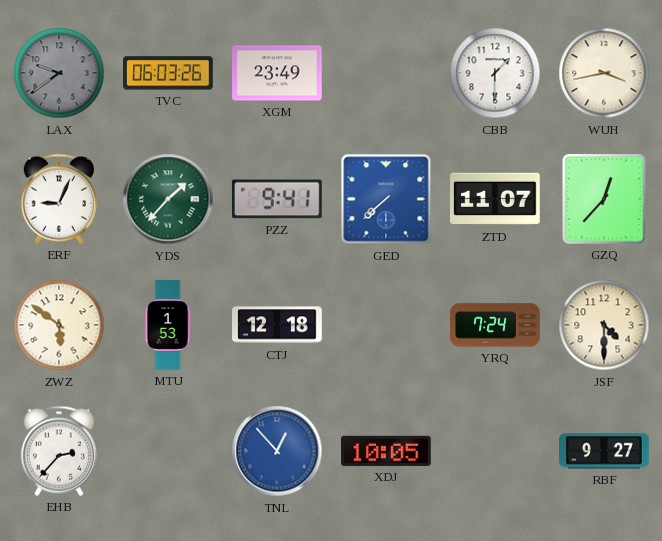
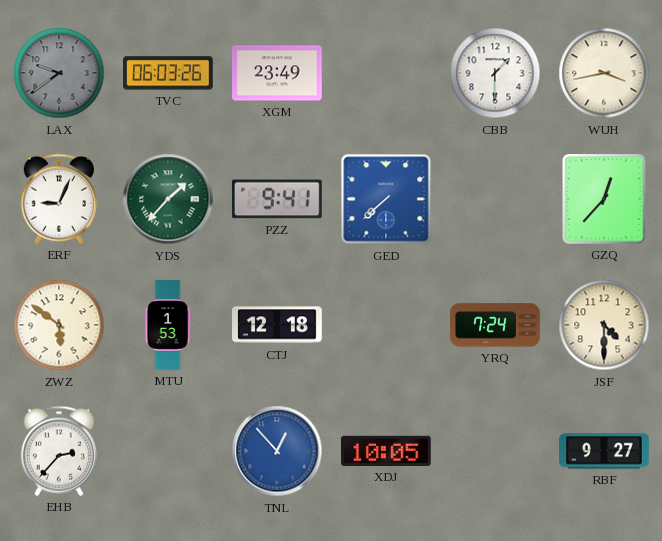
ZTD: 11:07 -> none (496, 199)
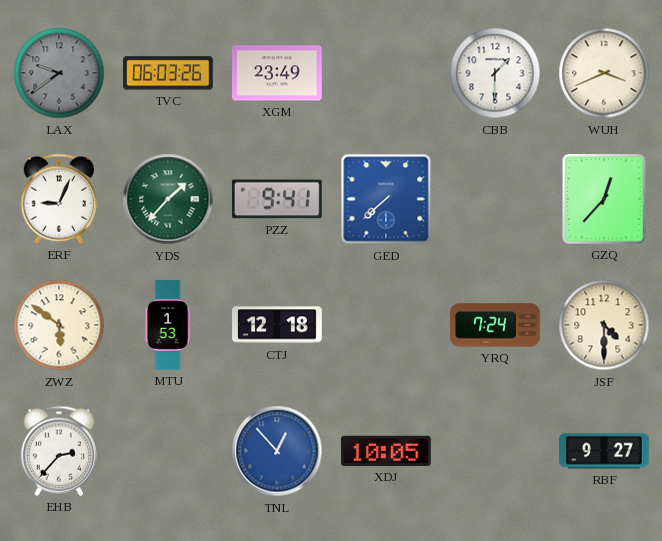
WUH: 3:43 -> 3:41 (604, 73)
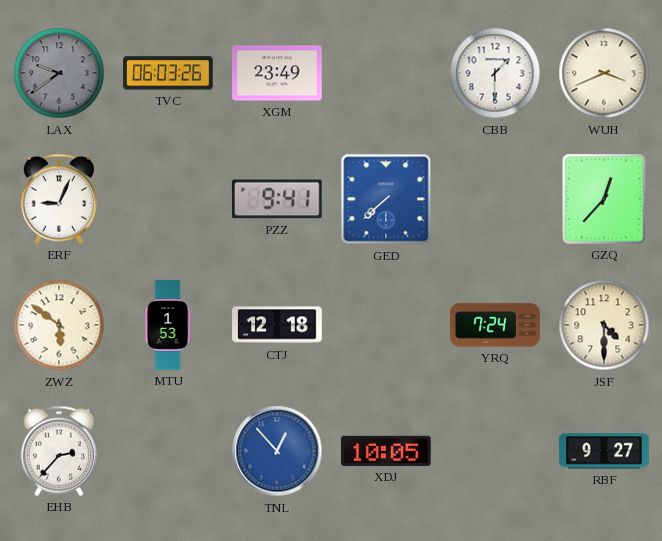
YDS: 1:37 -> none (168, 199)
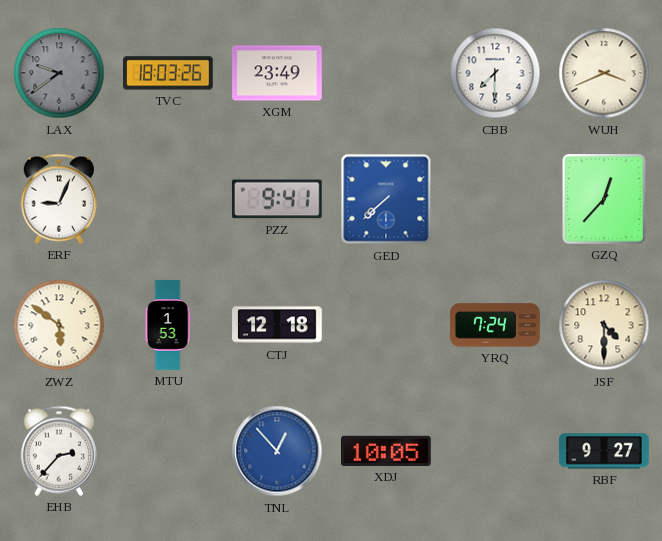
TVC: 06:03 -> 18:03 (168, 73)
CBB: 1:30 -> 7:30 (495, 73)
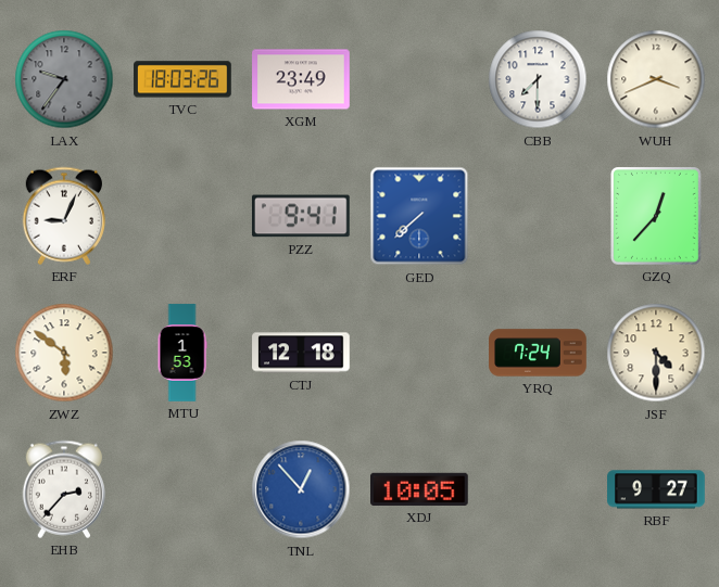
LAX: 9:39 -> 9:36 (64, 79)
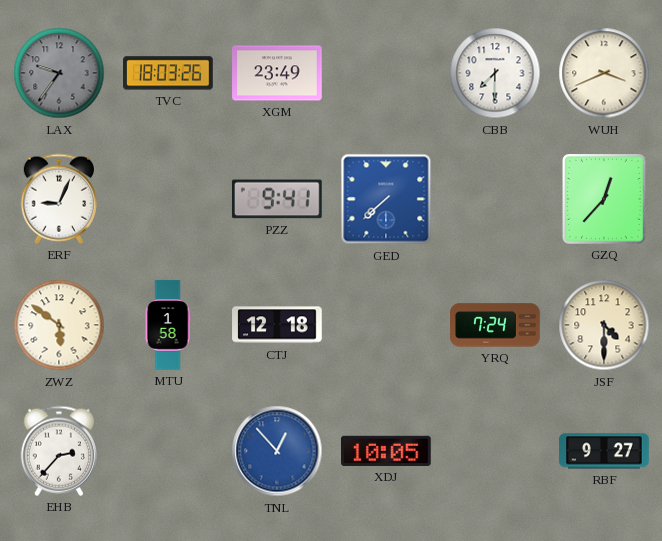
MTU: 1:53 -> 1:58 (168, 325)
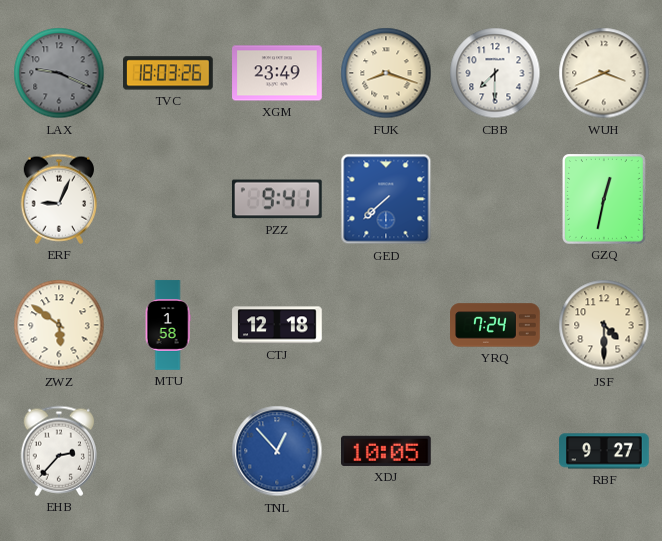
LAX: 9:36 -> 9:19 (59, 73)
FUK: none -> 8:18 (386, 73)
GZQ: 12:37 -> 12:32 (604, 200)
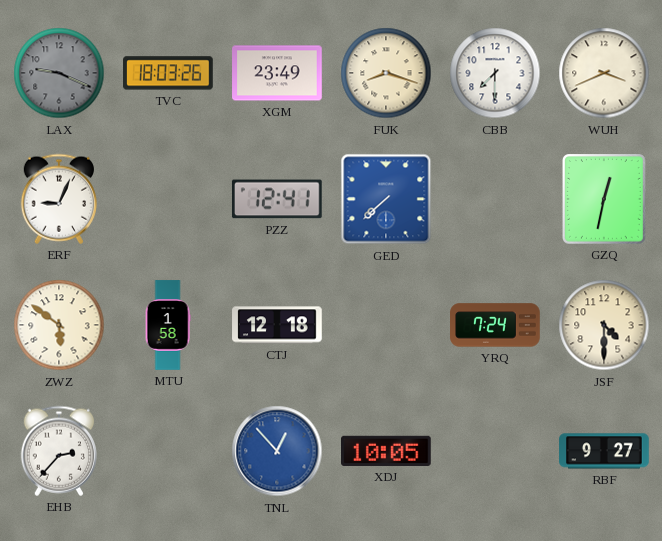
PZZ: 9:41 -> 12:41 (277, 199)
